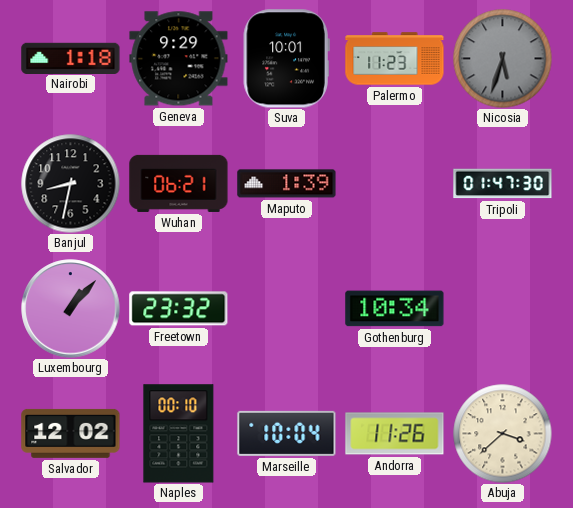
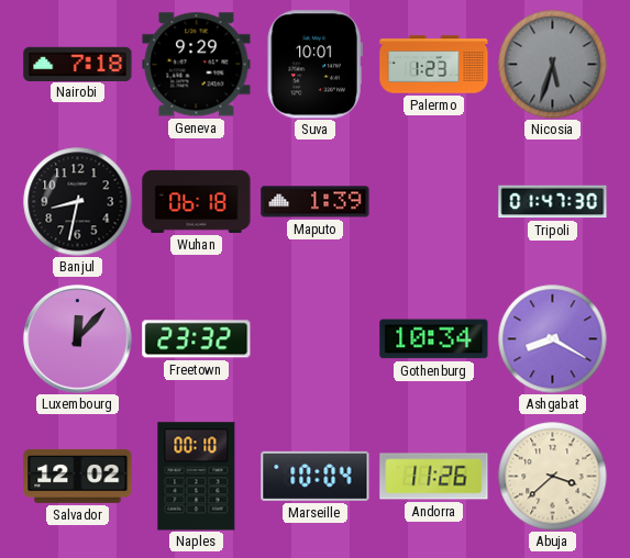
Nairobi: 1:18 -> 7:18 (78, 64)
Palermo: 11:23 -> 1:23 (434, 65)
Wuhan: 06:21 -> 06:18 (197, 201)
Luxembourg: 1:07 -> 12:07 (78, 339)
Ashgabat: none -> 8:20 (553, 339)
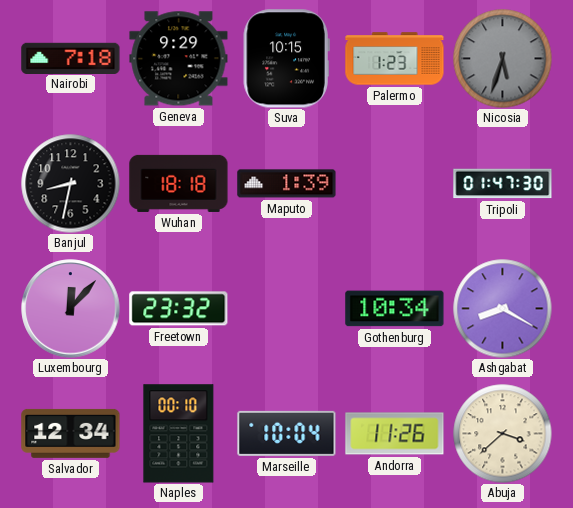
Suva: 10:01 -> 10:15 (286, 59)
Wuhan: 06:18 -> 18:18 (179, 183)
Salvador: 12:02 -> 12:34 (71, 433)
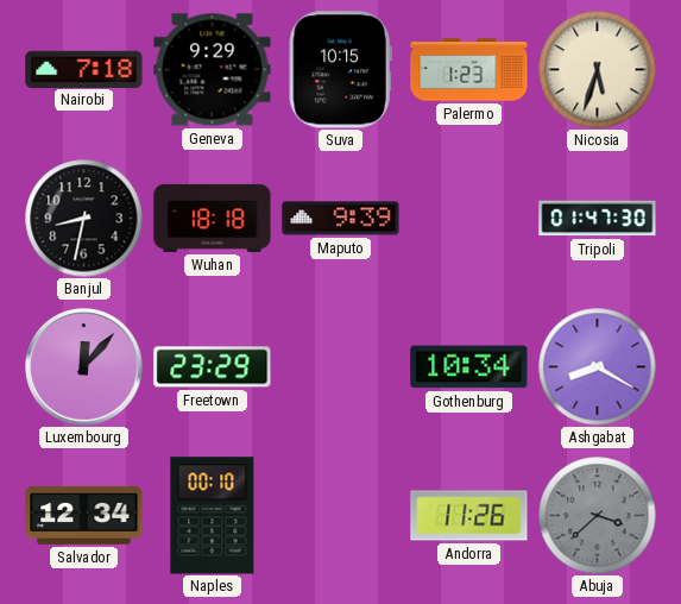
Nicosia dial: grey -> cream (598, 70)
Maputo: 1:39 -> 9:39 (341, 219)
Freetown: 23:32 -> 23:29 (213, 367)
Marseille: 10:04 -> none (287, 433)
Abuja dial: cream -> grey (598, 516)
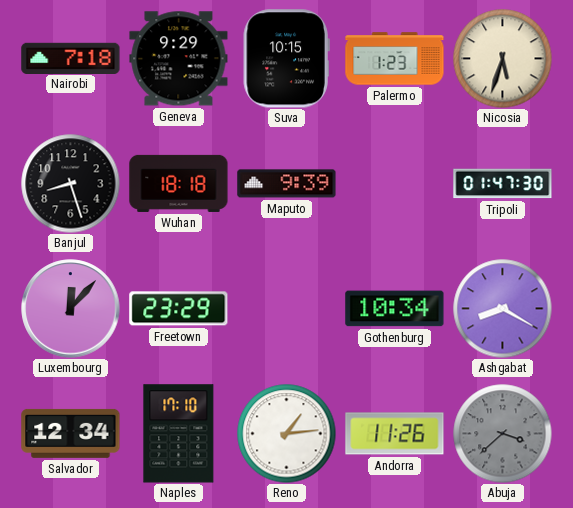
Banjul: 8:32 -> 8:27 (71, 184)
Naples: 00:10 -> 17:10 (179, 434)
Reno: none -> 1:14 (287, 434)
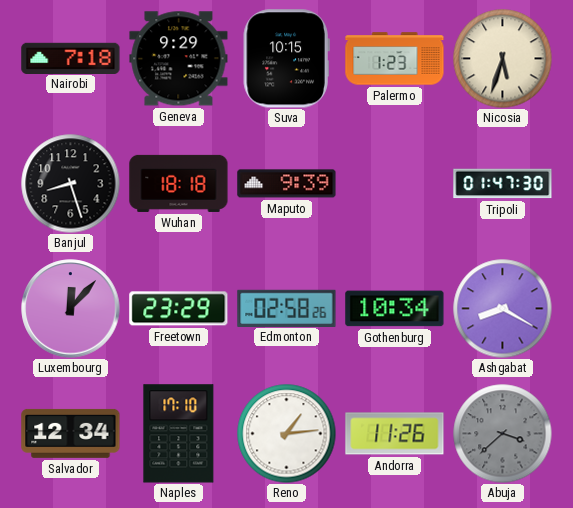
Edmonton: none -> 02:58 (287, 308)
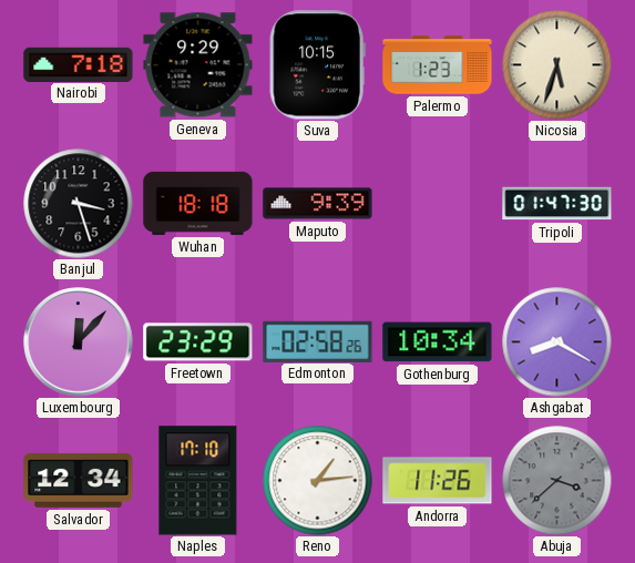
Banjul: 8:27 -> 3:27 (79, 204)
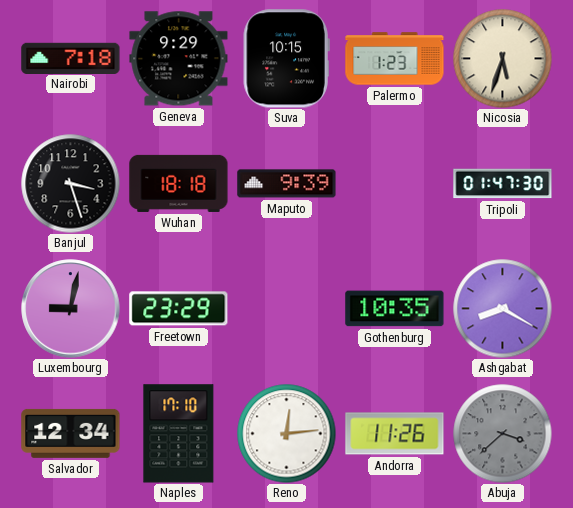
Luxembourg: 12:07 -> 9:02 (71, 309)
Edmonton: 02:58 -> none (318, 341)
Gothenburg: 10:34 -> 10:35 (395, 309)
Reno: 1:14 -> 12:14 (287, 434)
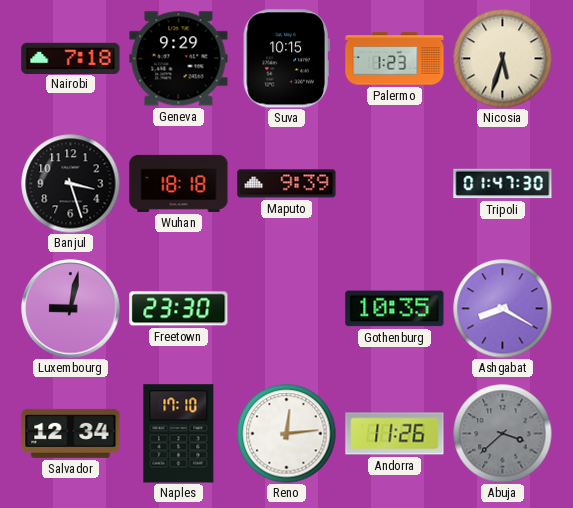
Freetown: 23:29 -> 23:30 (179, 309)
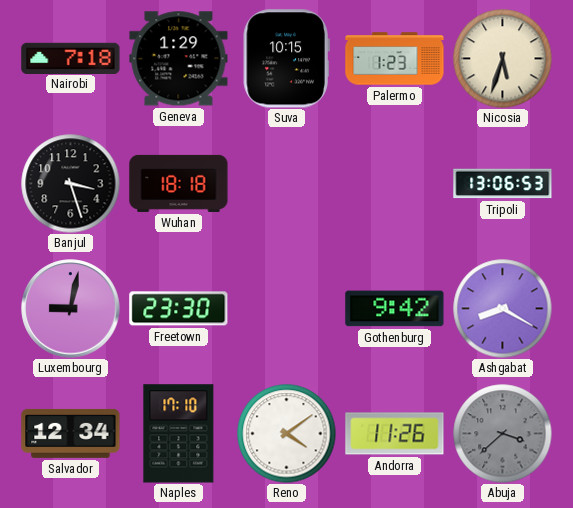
Geneva: 9:29 -> 1:29 (179, 59)
Maputo: 9:39 -> none (287, 184)
Tripoli: 01:47 -> 13:06 (503, 184)
Gothenburg: 10:35 -> 9:42 (395, 309)
Reno: 12:14 -> 4:09 (287, 434)
